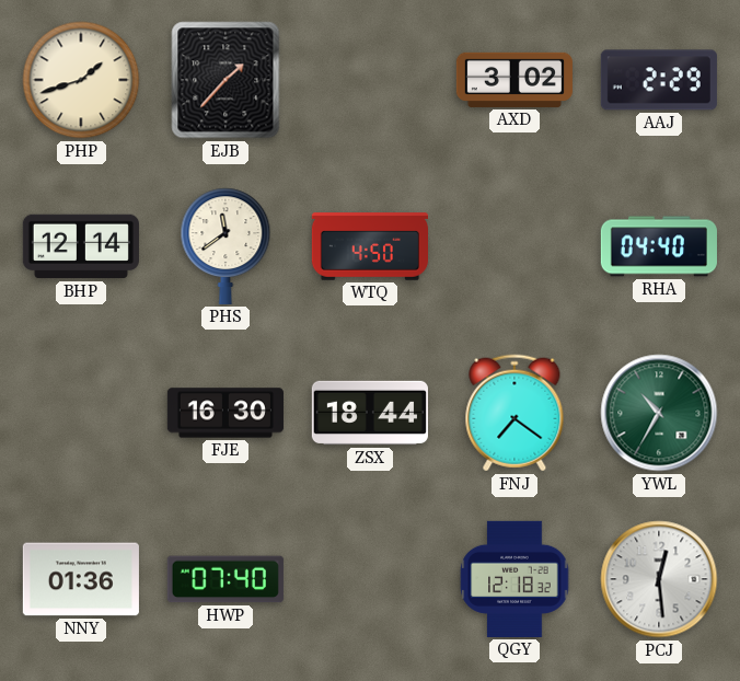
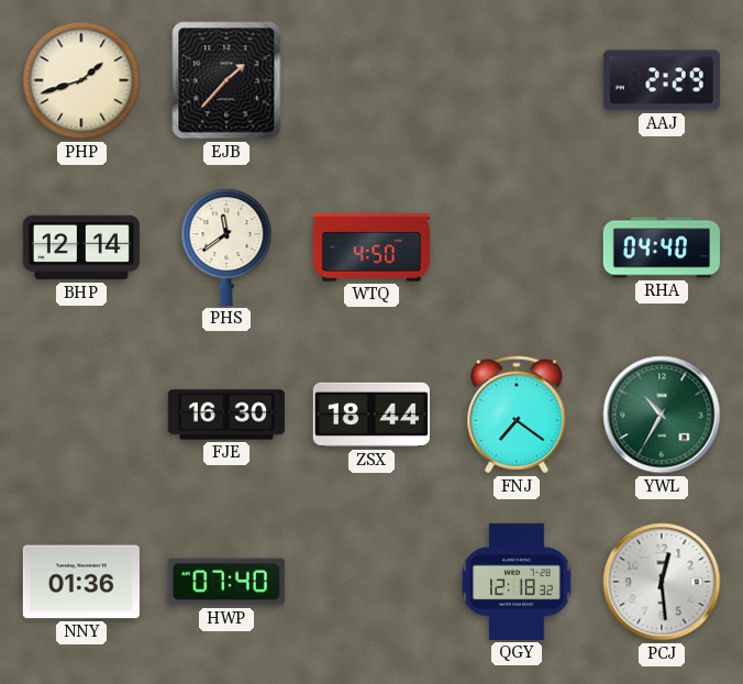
AXD: 3:02 -> none (514, 80)
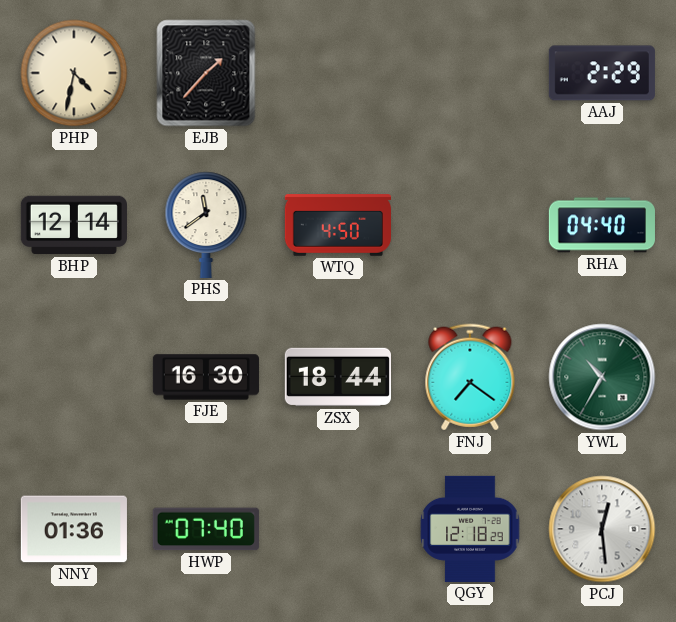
PHP: 1:42 -> 4:32 (74, 73)
QGY: 12:18:32 -> 12:18:29 (470, 529)
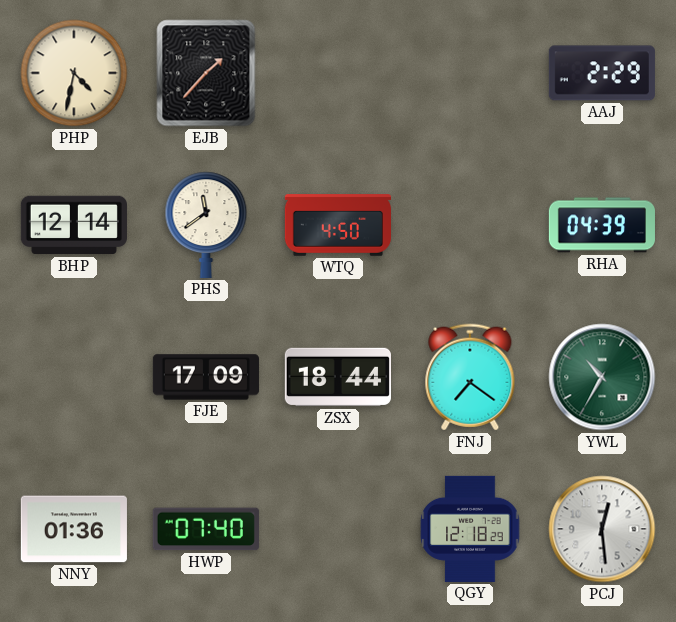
RHA: 04:40 -> 04:39 (602, 225)
FJE: 16:30 -> 17:09 (206, 377)
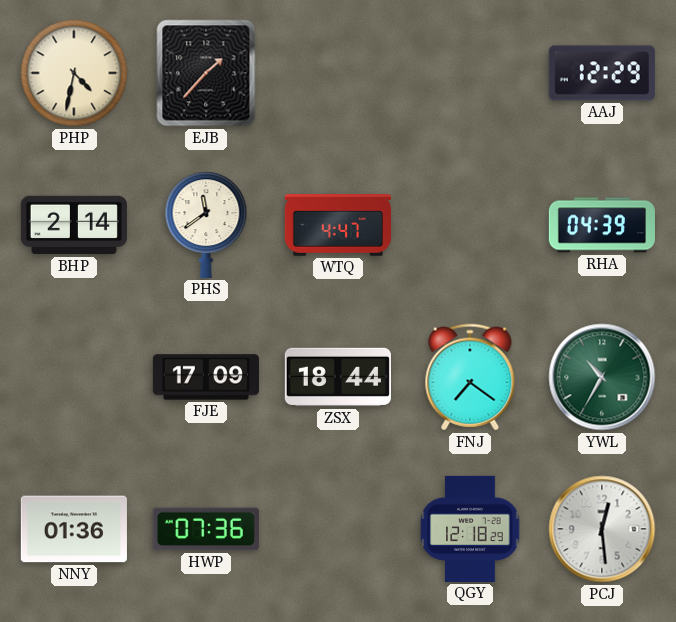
AAJ: 2:29 -> 12:29 (602, 73)
BHP: 12:14 -> 2:14 (74, 225)
WTQ: 4:50 -> 4:47 (337, 225)
HWP: 07:40 -> 07:36 (206, 529)
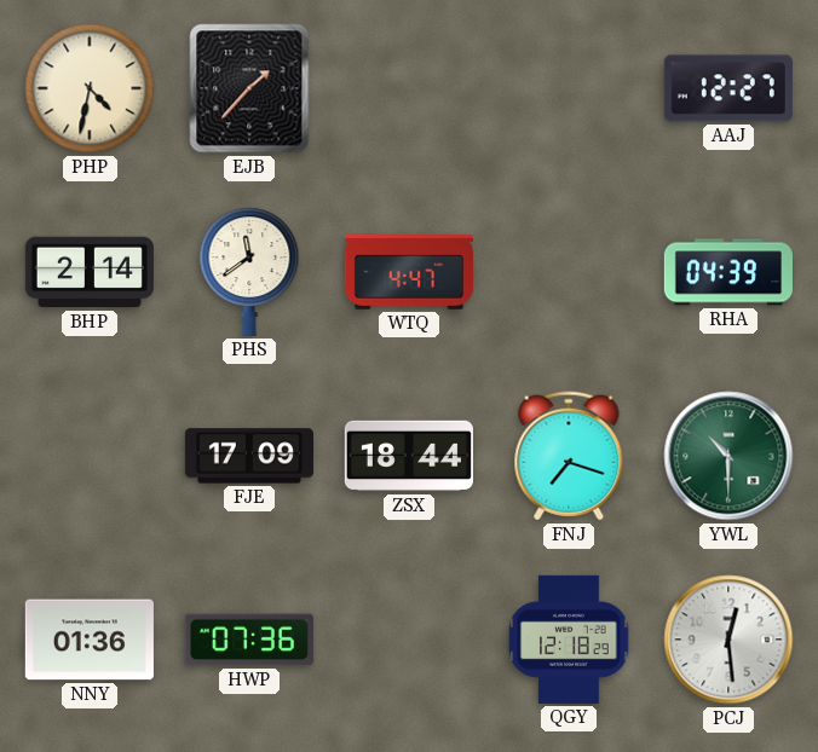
AAJ: 12:29 -> 12:27 (728, 88)
FNJ: 7:21 -> 7:18 (569, 456)
YWL: 10:35 -> 10:30 (728, 456)
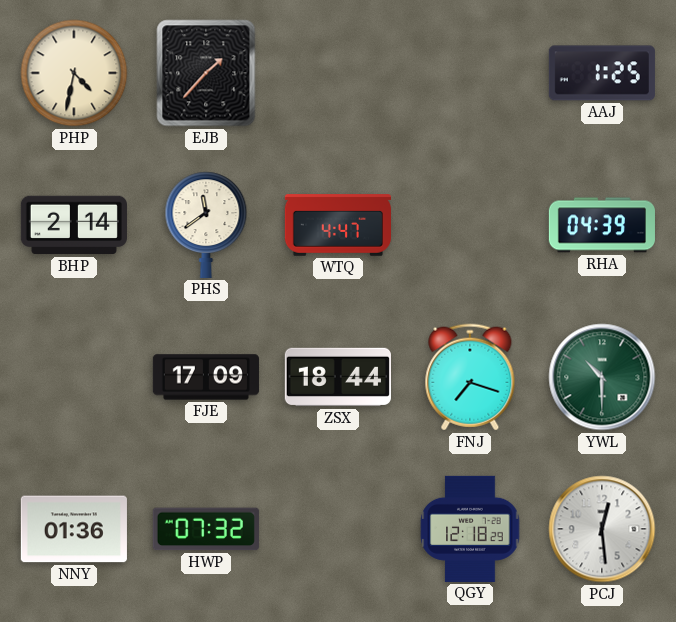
AAJ: 12:27 -> 1:25 (602, 73)
HWP: 07:36 -> 07:32 (206, 529)
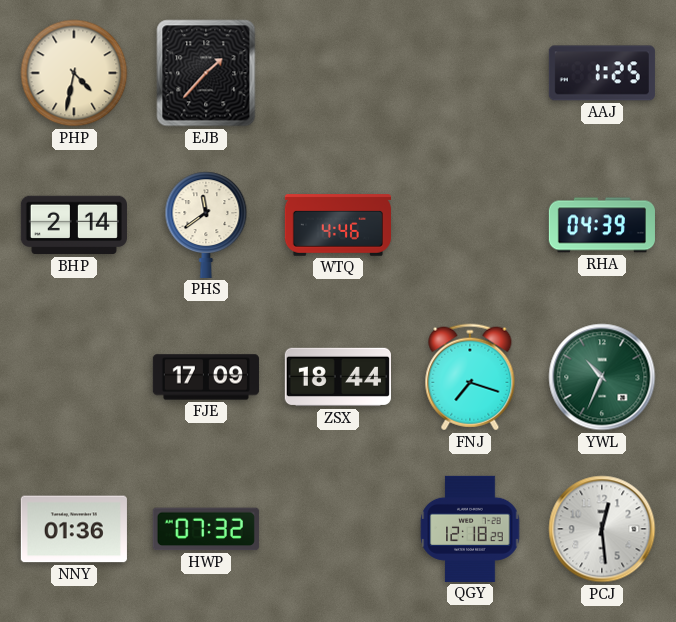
WTQ: 4:47 -> 4:46 (337, 225)
YWL: 10:30 -> 10:34 (602, 377)
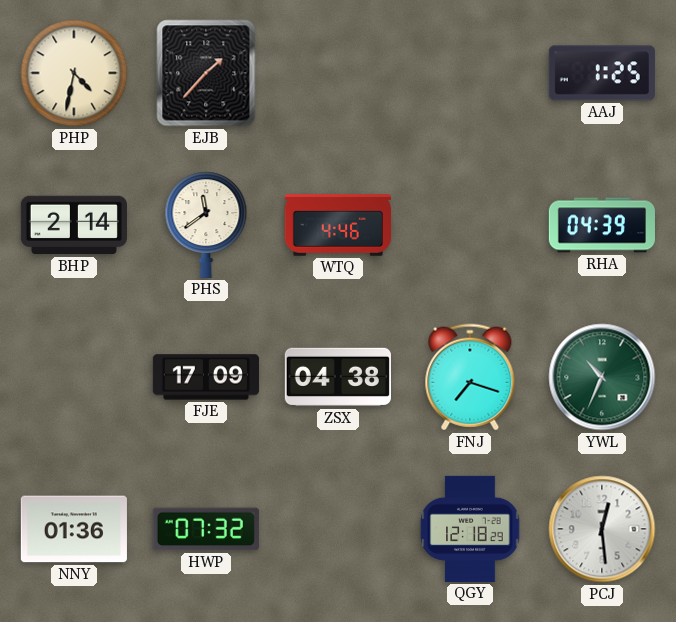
ZSX: 18:44 -> 04:38 (338, 377)
